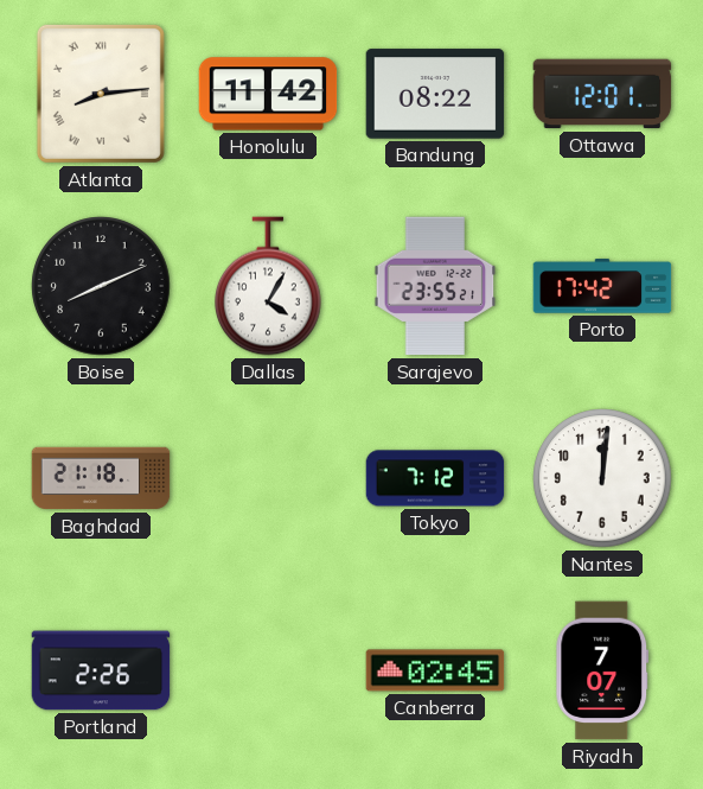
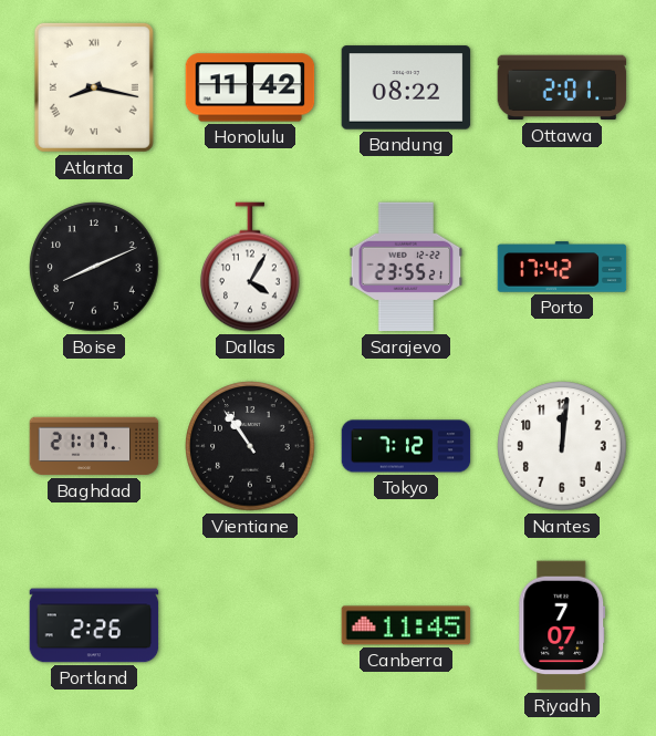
Atlanta: 8:14 -> 8:17 (94, 87)
Ottawa: 12:01 -> 2:01 (562, 87)
Baghdad: 21:18 -> 21:17 (94, 446)
Vientiane: none -> 10:54 (250, 446)
Canberra: 02:45 -> 11:45 (406, 625)
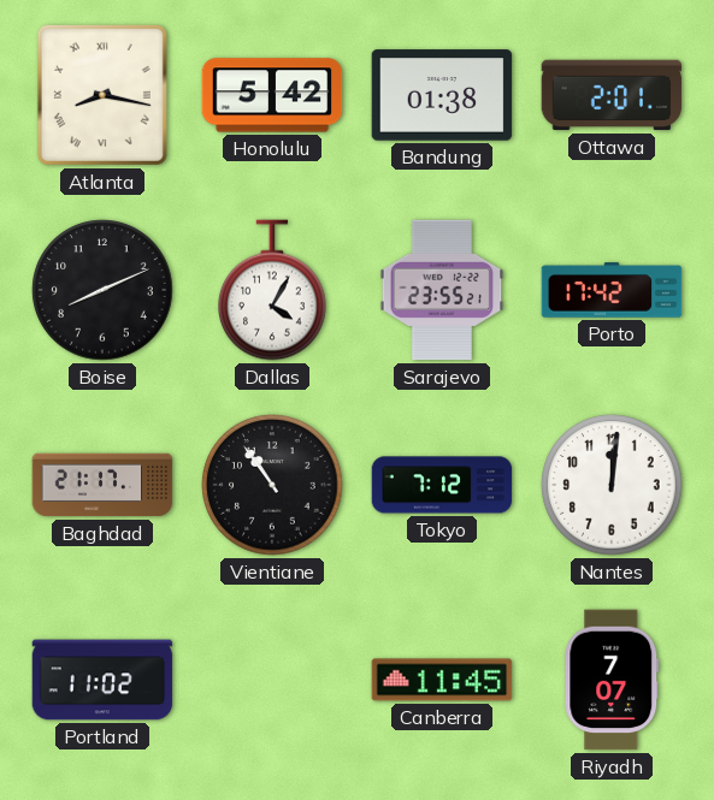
Honolulu: 11:42 -> 5:42 (272, 95)
Bandung: 08:22 -> 01:38 (442, 95)
Portland: 2:26 -> 11:02 (102, 680)
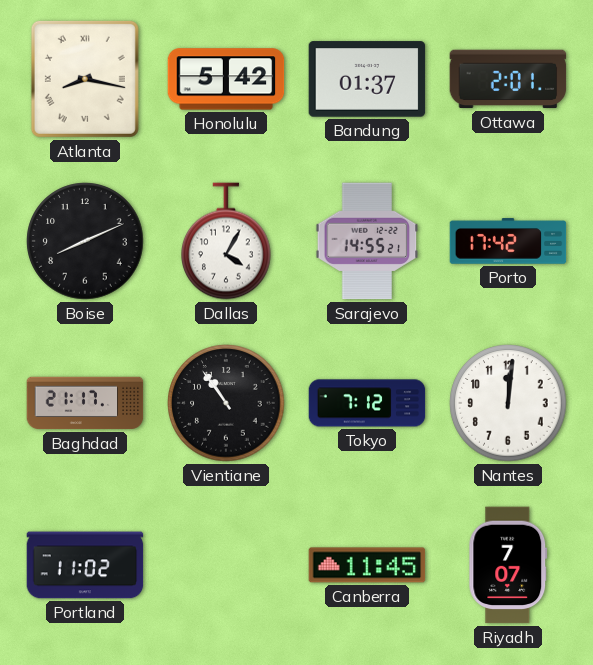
Bandung: 01:38 -> 01:37 (367, 79)
Sarajevo: 23:55 -> 14:55 (367, 241)
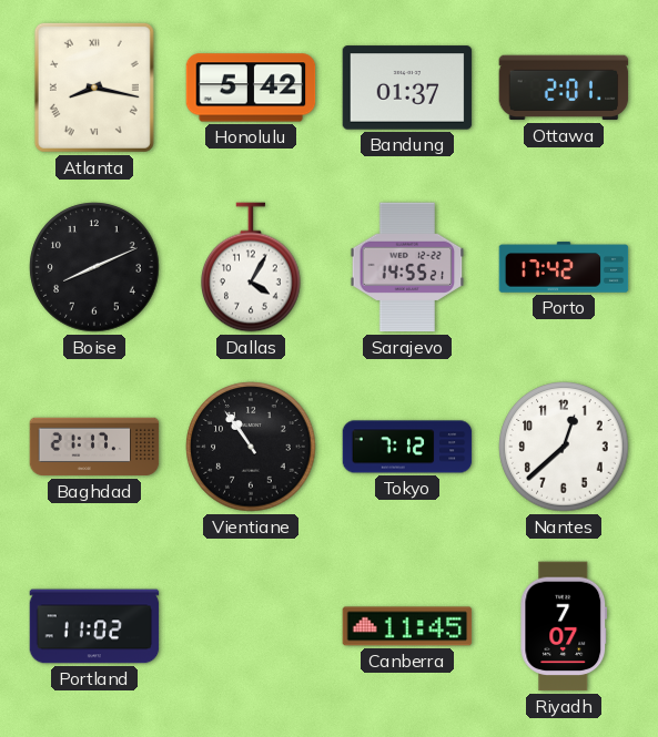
Nantes: 12:01 -> 12:38 (564, 447)
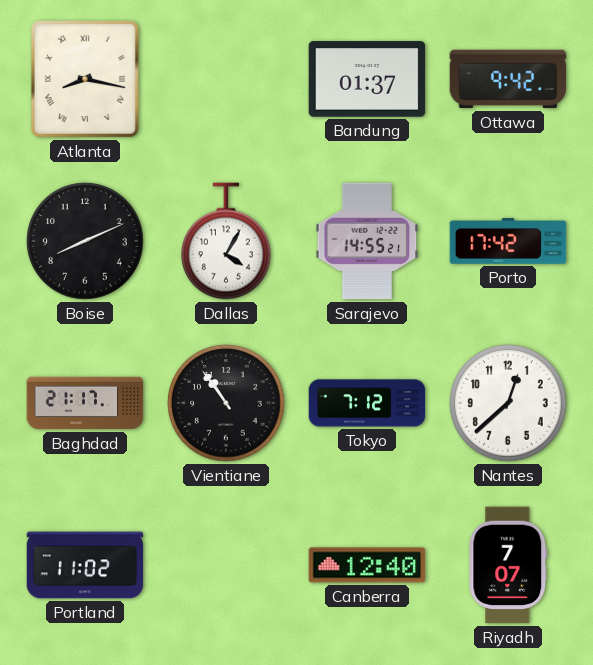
Honolulu: 5:42 -> none (251, 88)
Ottawa: 2:01 -> 9:42 (508, 79)
Canberra: 11:45 -> 12:40 (367, 565)
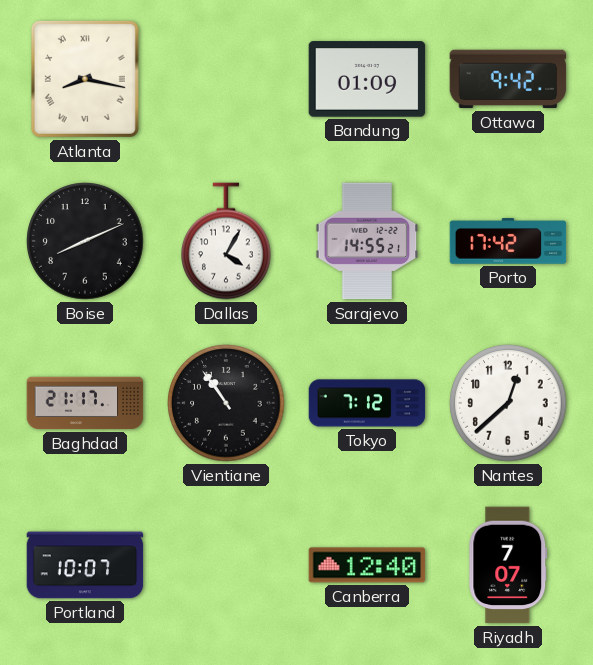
Bandung: 01:37 -> 01:09 (367, 79)
Portland: 11:02 -> 10:07 (85, 565)
